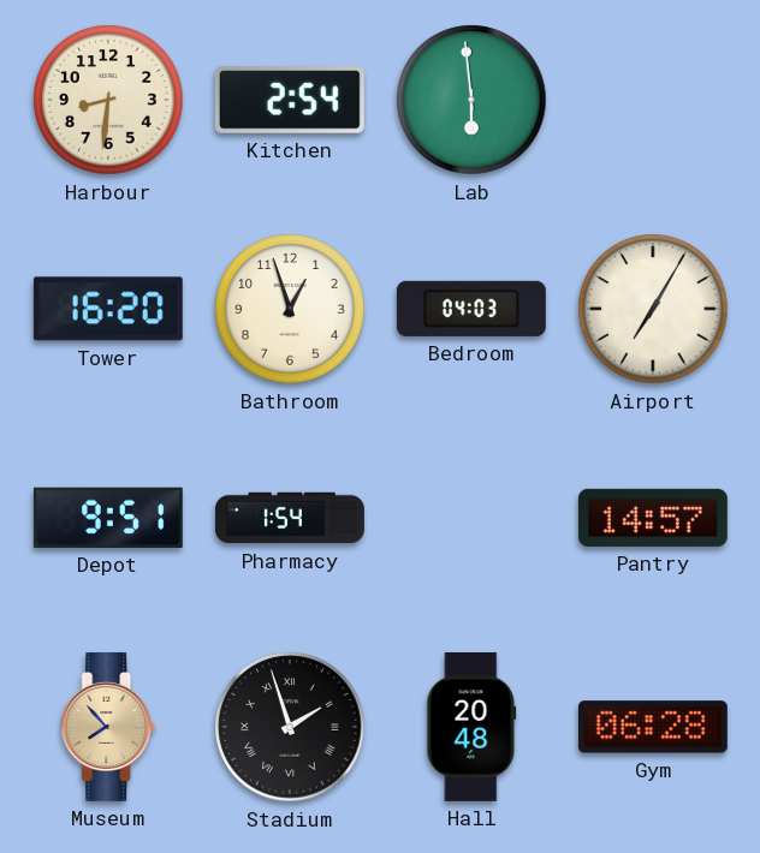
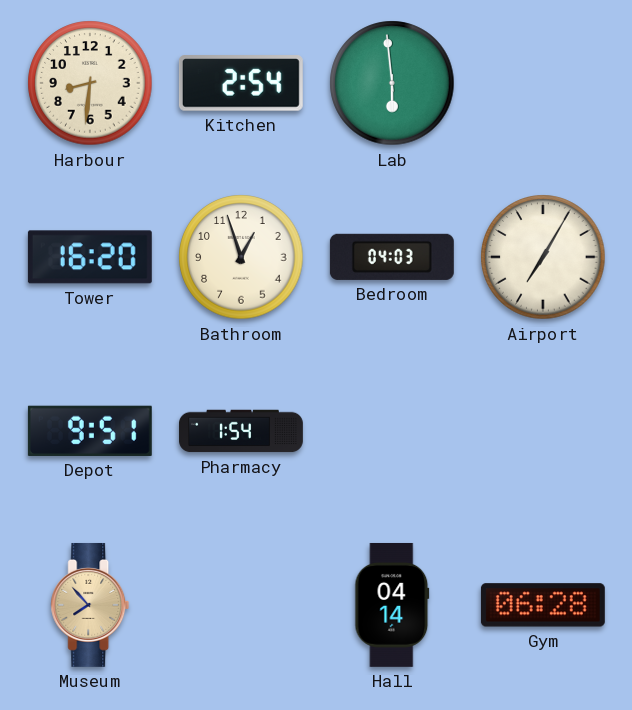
Pantry: 14:57 -> none (653, 518)
Stadium: 1:57 -> none (290, 727)
Hall: 20:48 -> 04:14 (392, 605)
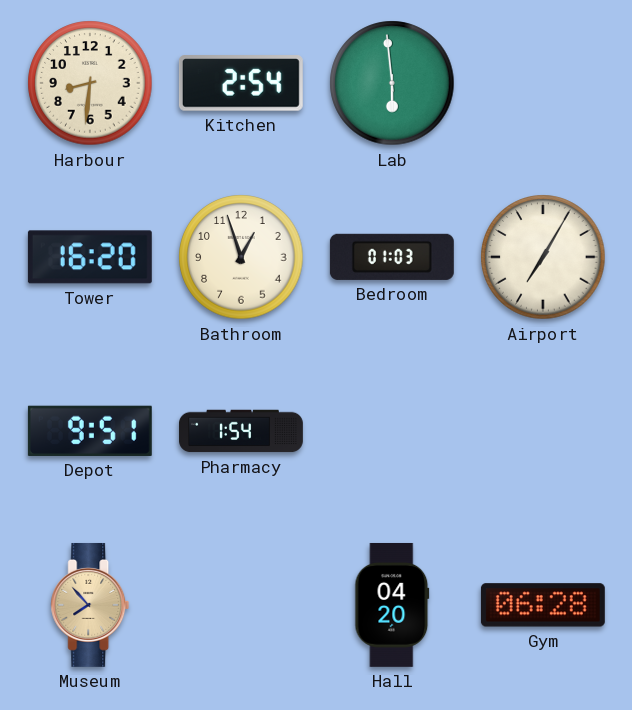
Bedroom: 04:03 -> 01:03 (392, 257)
Hall: 04:14 -> 04:20 (392, 605)
